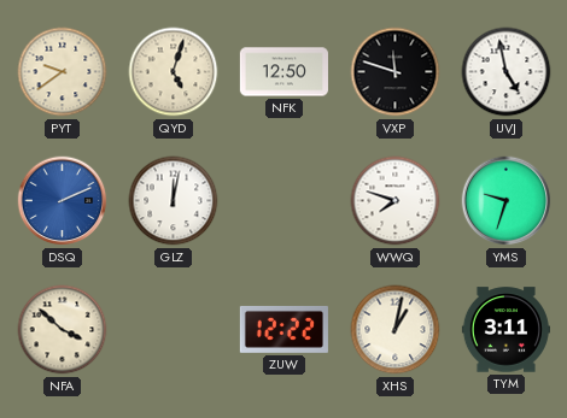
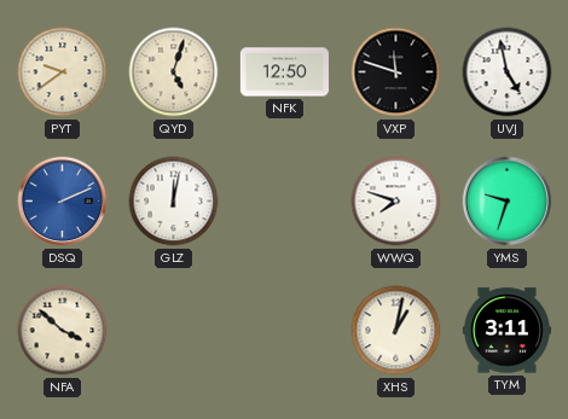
ZUW: 12:22 -> none (283, 329)
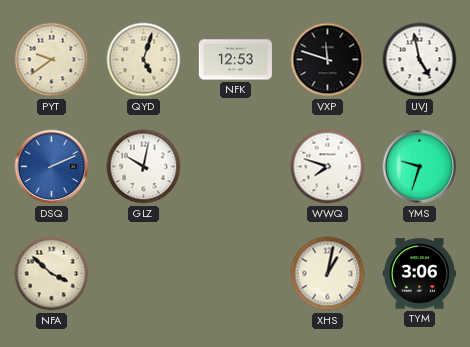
NFK: 12:50 -> 12:53 (235, 60)
GLZ: 12:02 -> 10:02 (144, 167)
TYM: 3:11 -> 3:06 (419, 274)
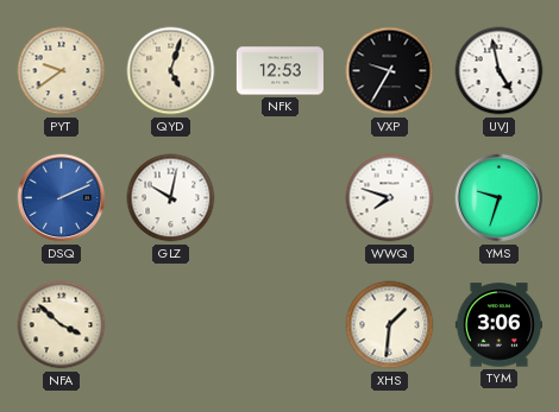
VXP: 11:48 -> 9:35 (390, 71)
XHS: 1:02 -> 1:31 (390, 325)
